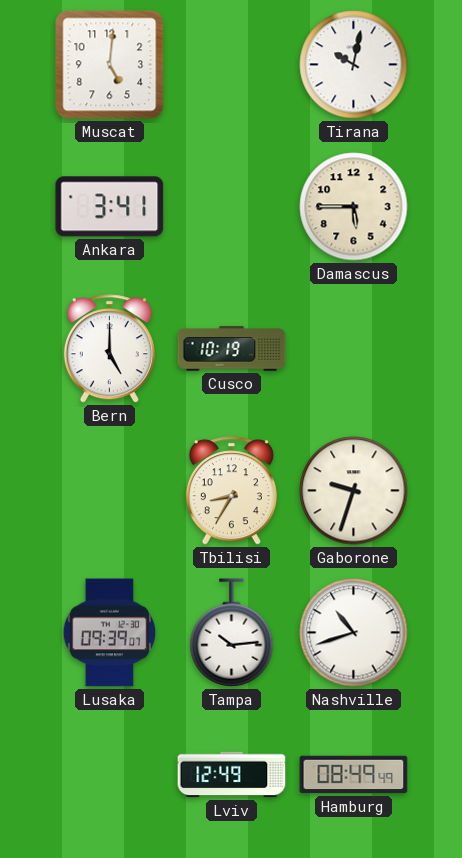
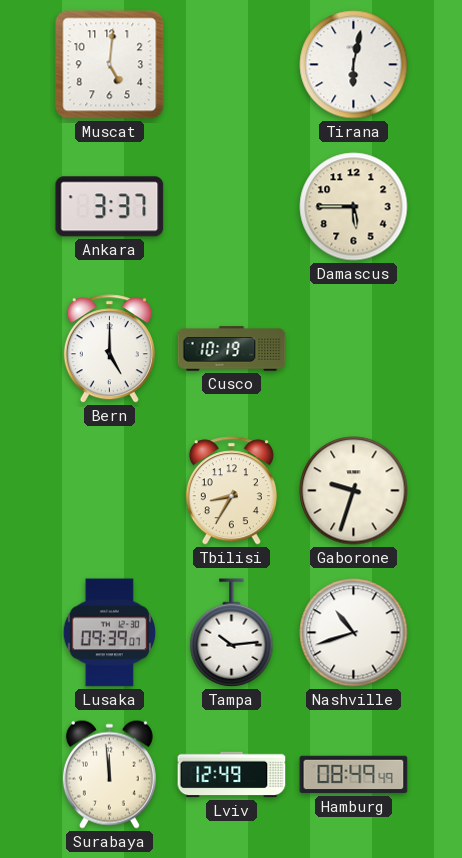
Tirana: 10:02 -> 6:02 (354, 65)
Ankara: 3:41 -> 3:37 (110, 207)
Surabaya: none -> 11:59 (109, 774)
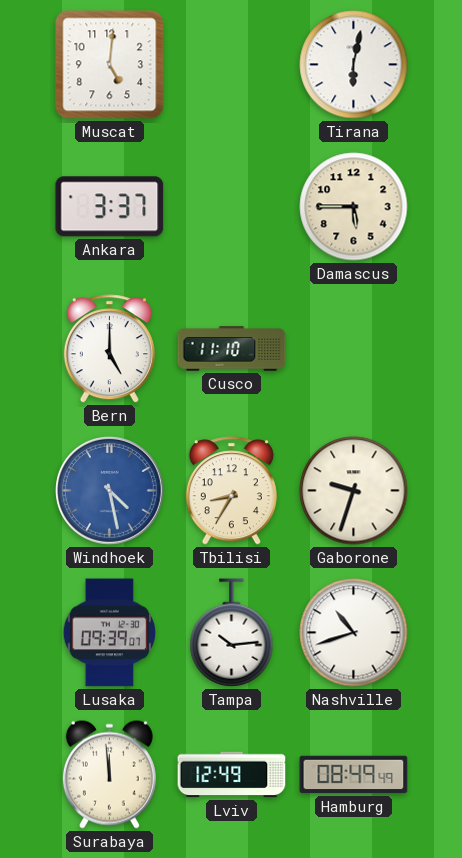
Cusco: 10:19 -> 11:10 (232, 349)
Windhoek: none -> 4:28 (110, 491)
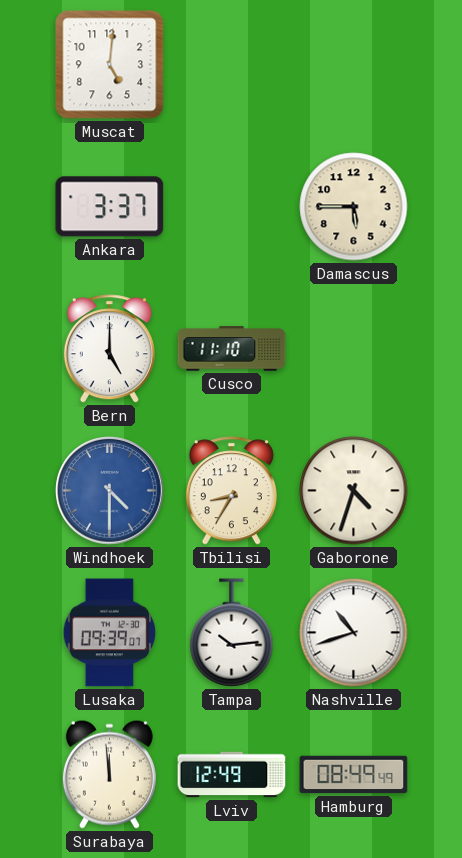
Tirana: 6:02 -> none (354, 65)
Windhoek: 4:28 -> 4:30 (110, 491)
Gaborone: 9:33 -> 4:33 (354, 491)
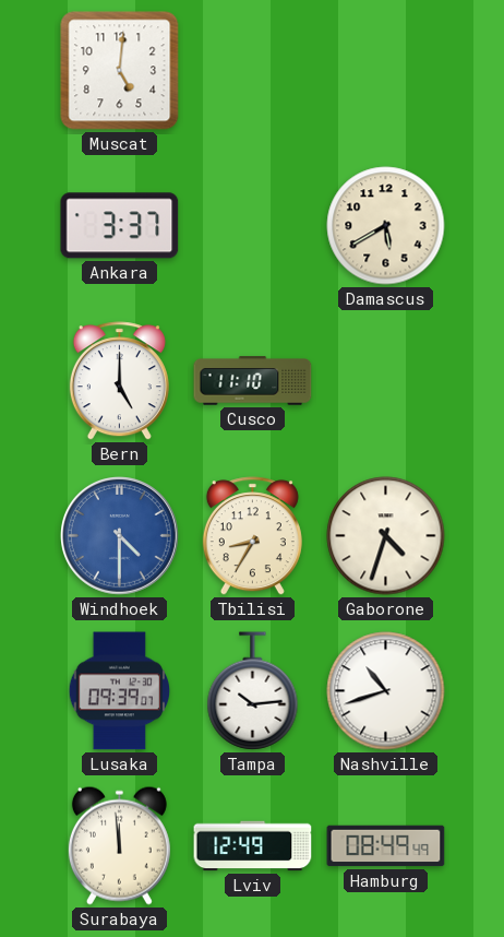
Damascus: 5:45 -> 5:40 (386, 226)
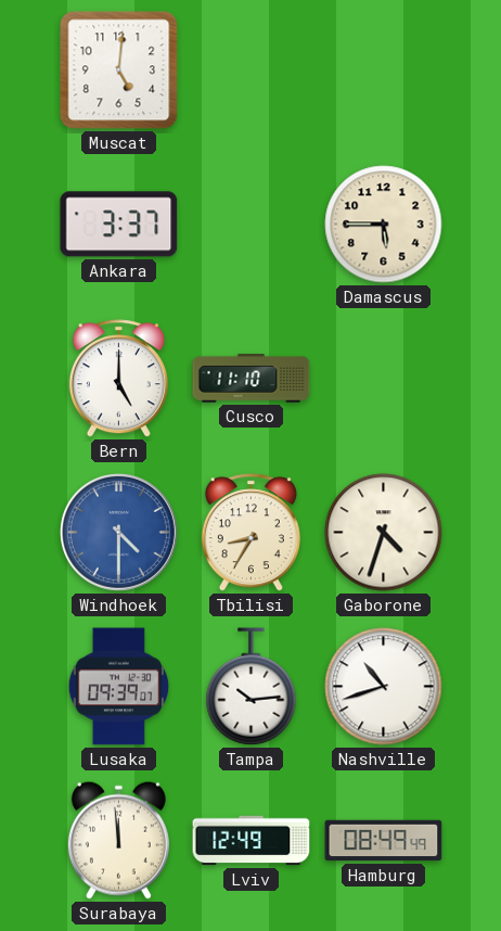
Damascus: 5:40 -> 5:45 (384, 225)
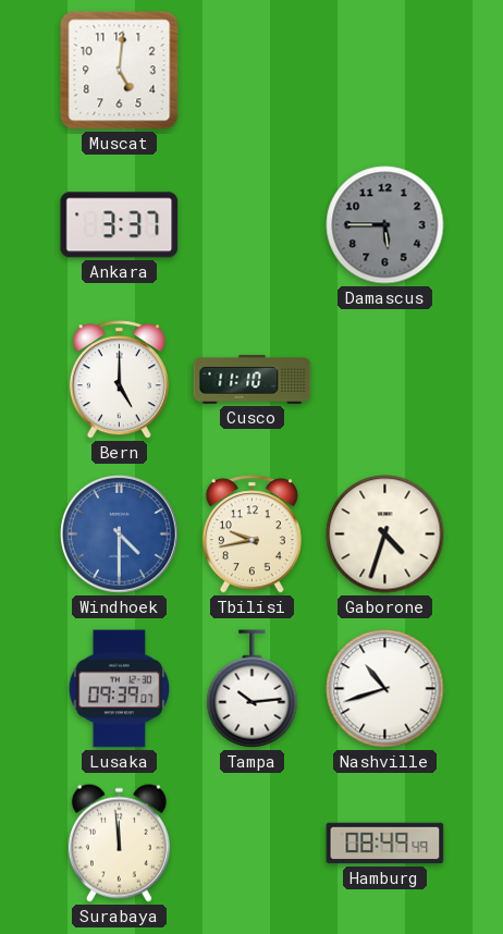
Damascus dial: cream -> grey (385, 225)
Tbilisi: 8:35 -> 9:43 (251, 534)
Lviv: 12:49 -> none (252, 841)
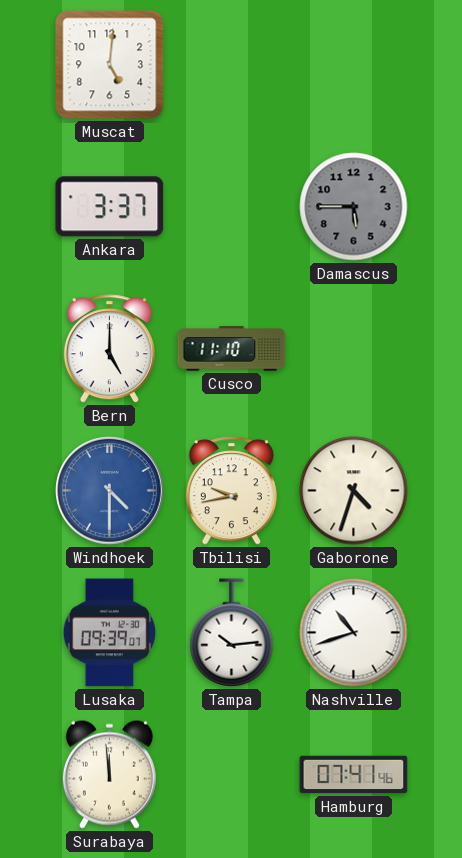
Hamburg: 08:49 -> 07:41 (354, 775)
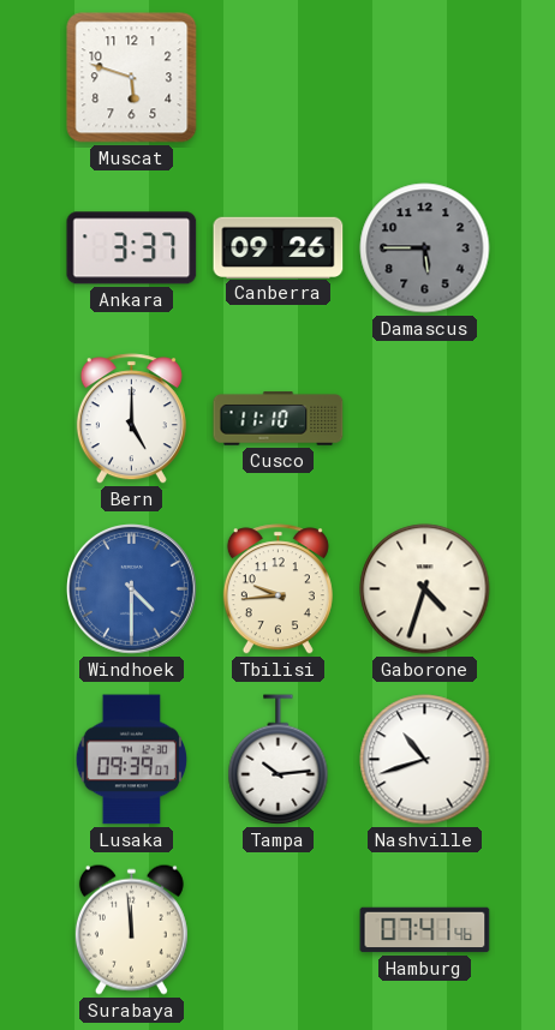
Muscat: 5:01 -> 5:48 (132, 78)
Canberra: none -> 09:26 (279, 247)
Tbilisi: 9:43 -> 9:44 (277, 589)
